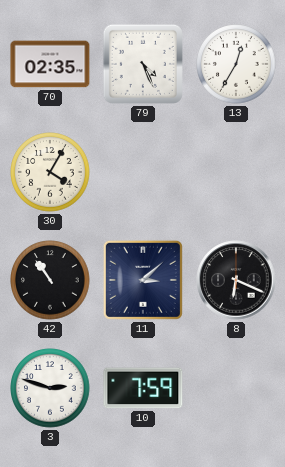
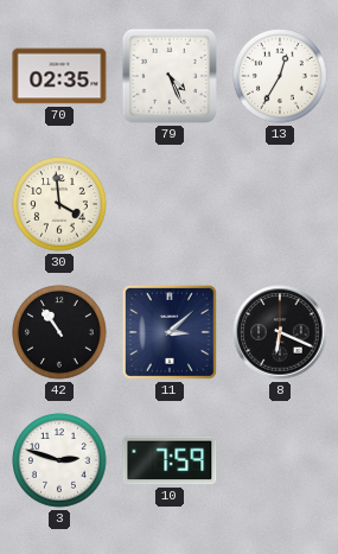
30: 4:05 -> 3:59 (59, 204)
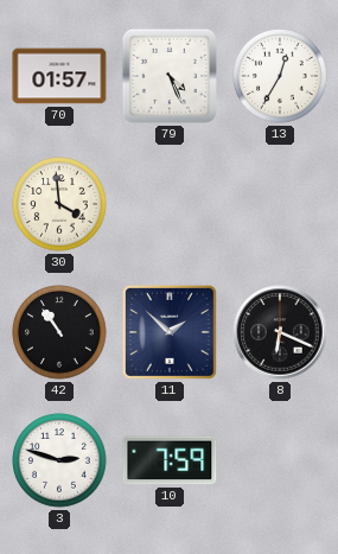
70: 02:35 -> 01:57 (59, 76)
11: 3:08 -> 1:52 (170, 332)
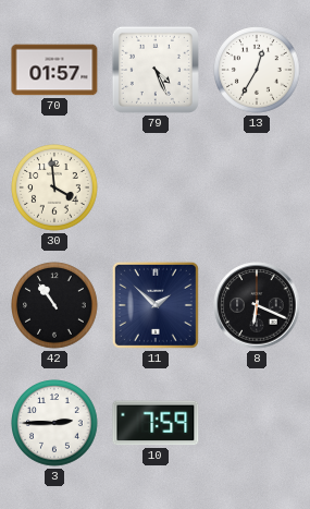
3: 2:48 -> 2:45 (54, 423)
